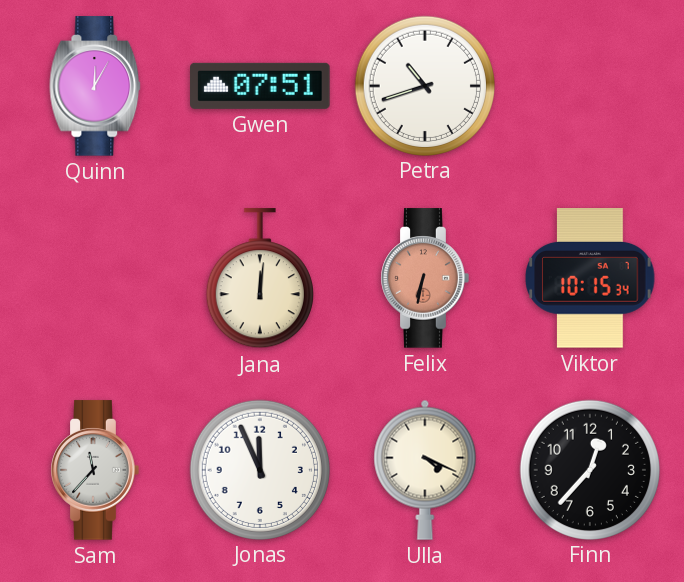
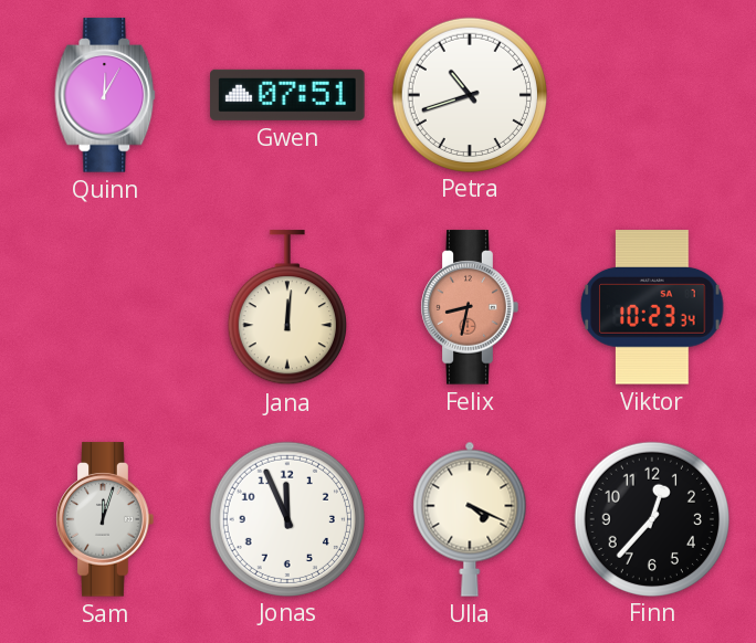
Felix: 6:32 -> 8:32 (470, 307)
Viktor: 10:15 -> 10:23 (652, 307)
Sam: 11:37 -> 12:03 (105, 519)
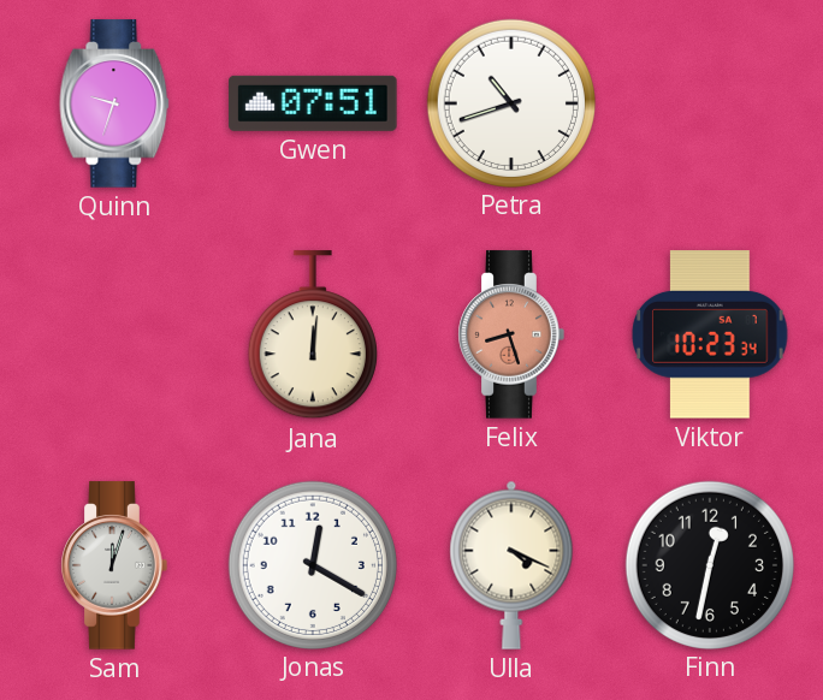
Quinn: 12:05 -> 9:33 (114, 103)
Felix: 8:32 -> 8:27 (511, 334)
Jonas: 11:56 -> 12:20 (312, 564)
Finn: 12:37 -> 12:32 (709, 564)
